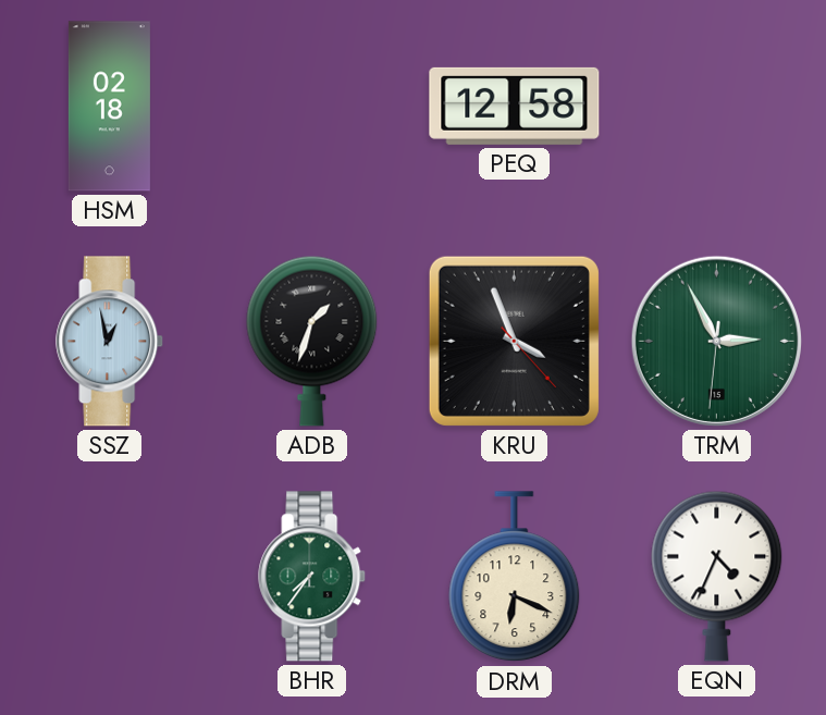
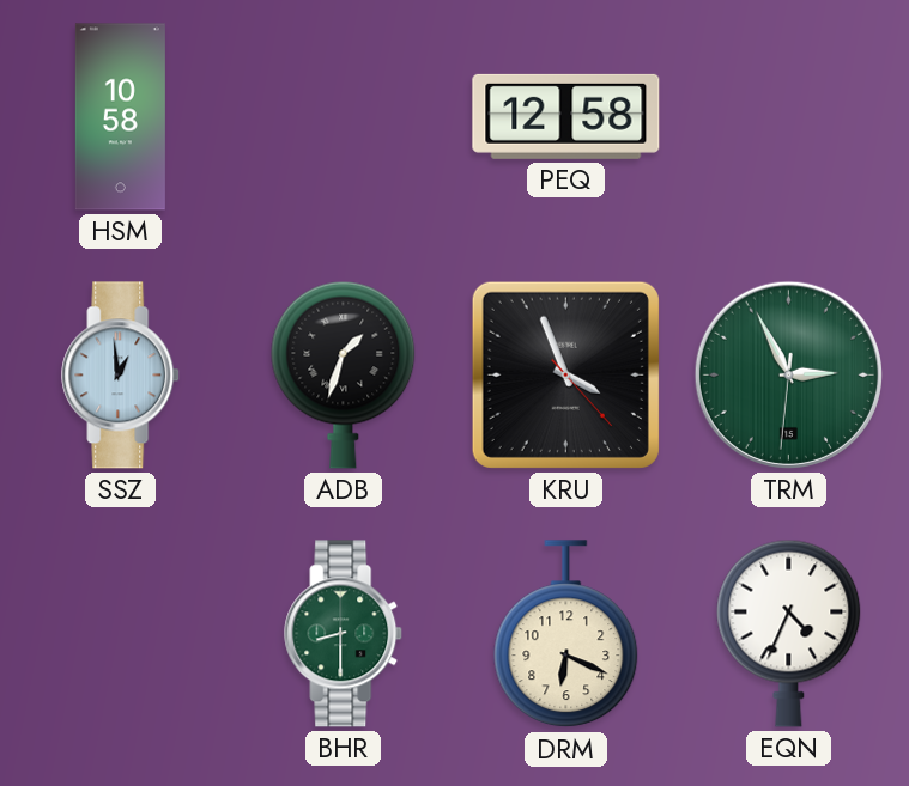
HSM: 02:18 -> 10:58 (120, 117)
SSZ: 12:58 -> 12:59 (121, 376)
BHR: 7:36 -> 8:30 (344, 634)
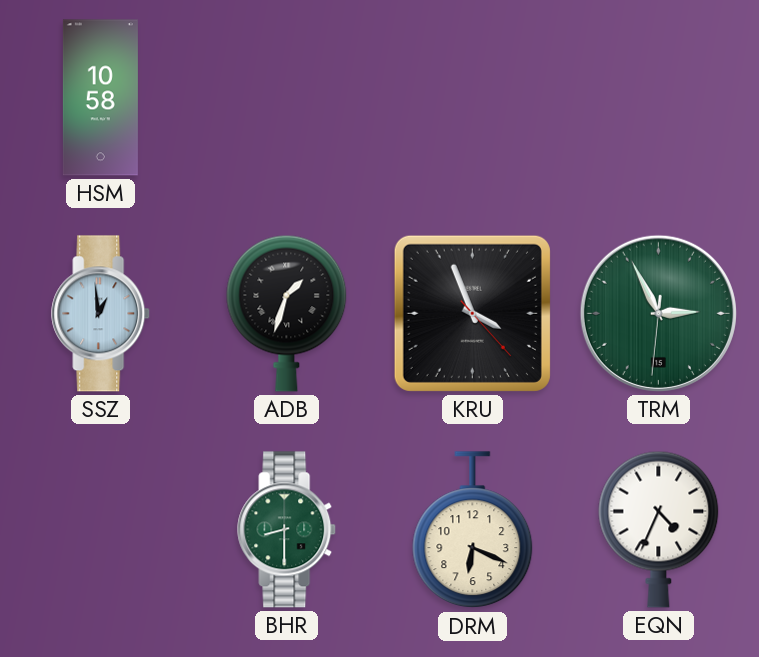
PEQ: 12:58 -> none (566, 116)
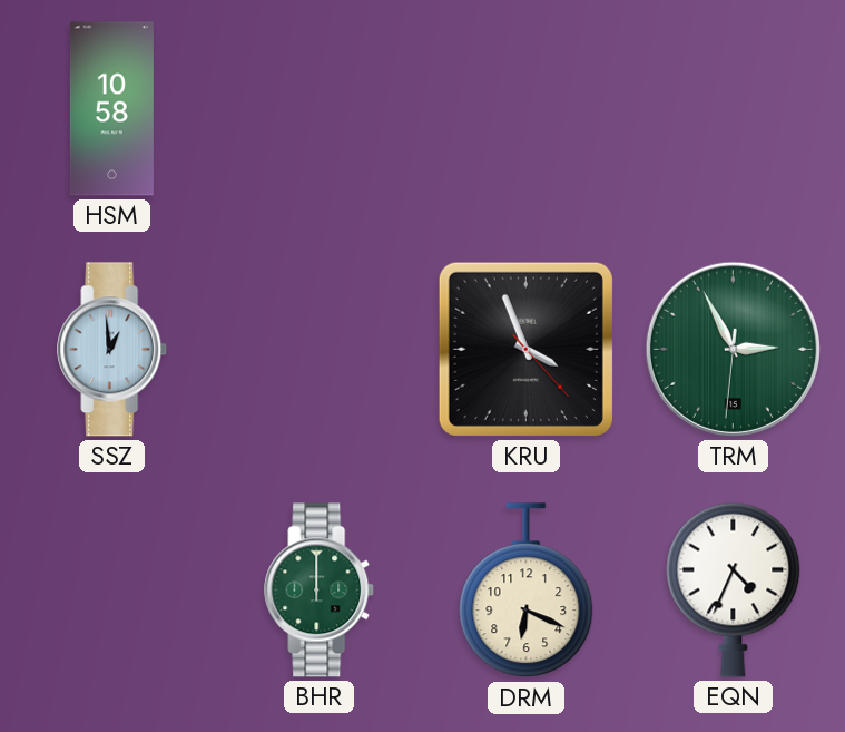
ADB: 1:33 -> none (287, 313)
BHR: 8:30 -> 12:00 (320, 591)
